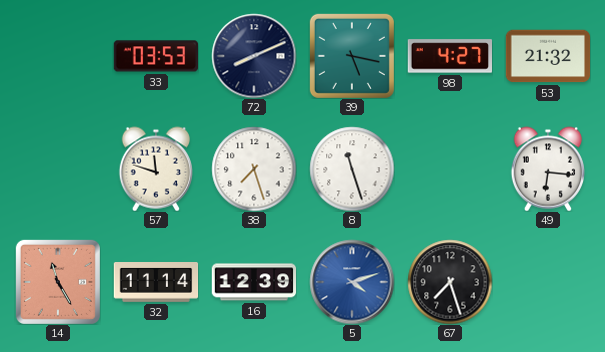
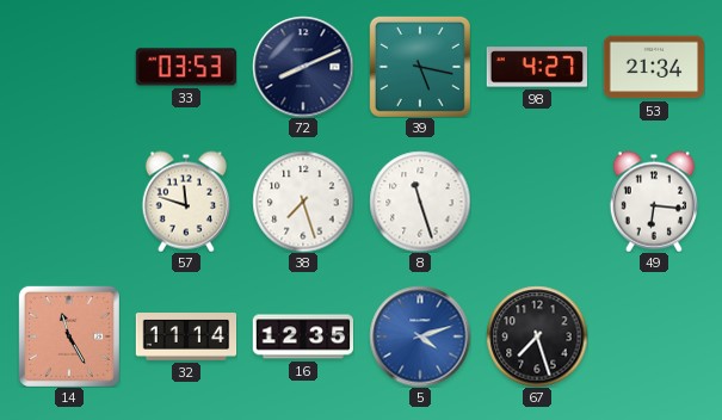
53: 21:32 -> 21:34 (654, 67)
16: 12:39 -> 12:35 (303, 336)
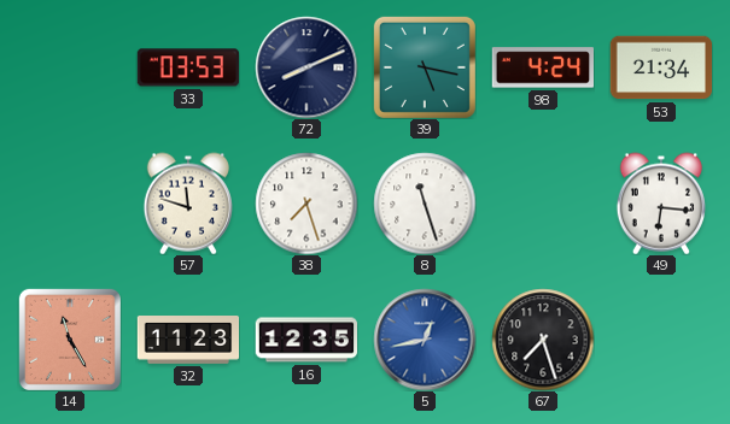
98: 4:27 -> 4:24 (542, 67)
32: 11:14 -> 11:23 (188, 341)
5: 4:12 -> 12:43 (425, 340)
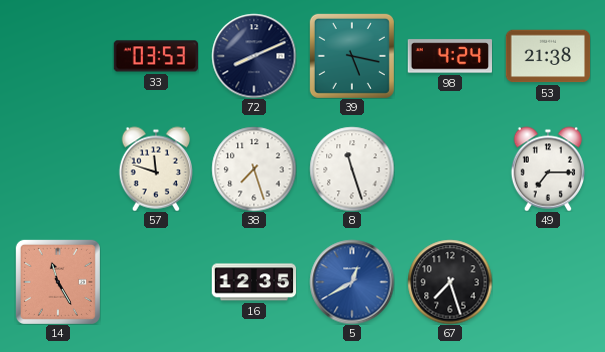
53: 21:34 -> 21:38 (548, 56)
49: 6:16 -> 7:15 (547, 169)
32: 11:23 -> none (188, 341)
5: 12:43 -> 12:40 (352, 282)
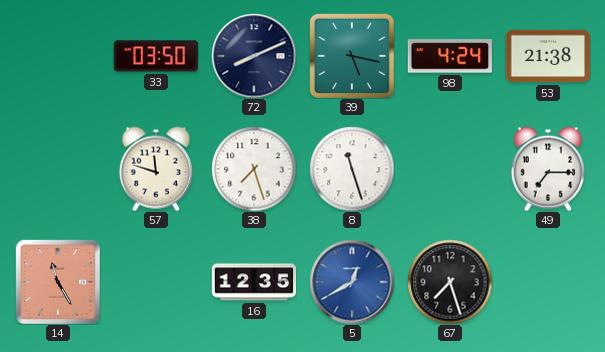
33: 03:53 -> 03:50 (155, 56)
